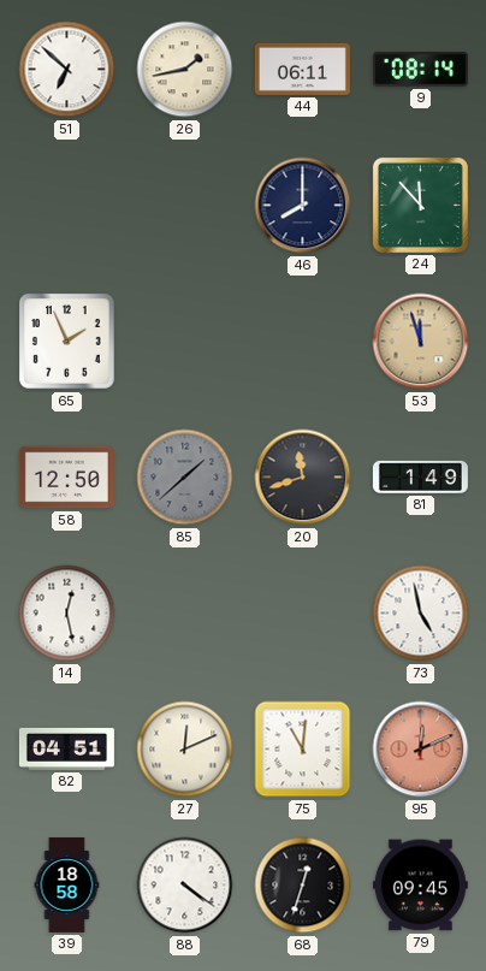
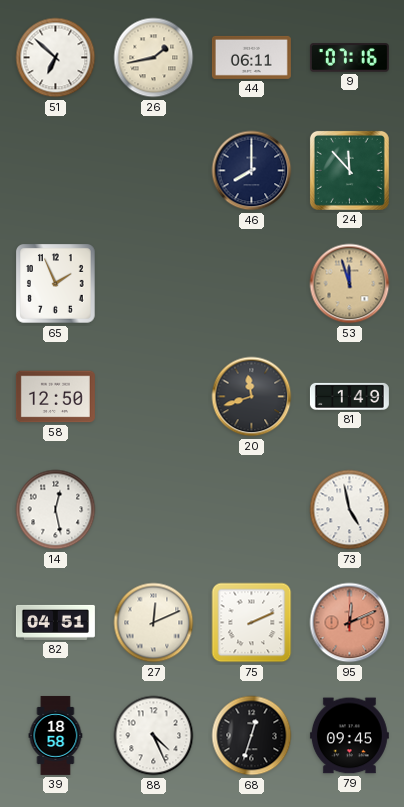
9: 08:14 -> 07:16 (349, 58)
85: 1:38 -> none (185, 478)
75: 11:01 -> 2:11 (252, 623)
88: 4:21 -> 4:26 (154, 736)
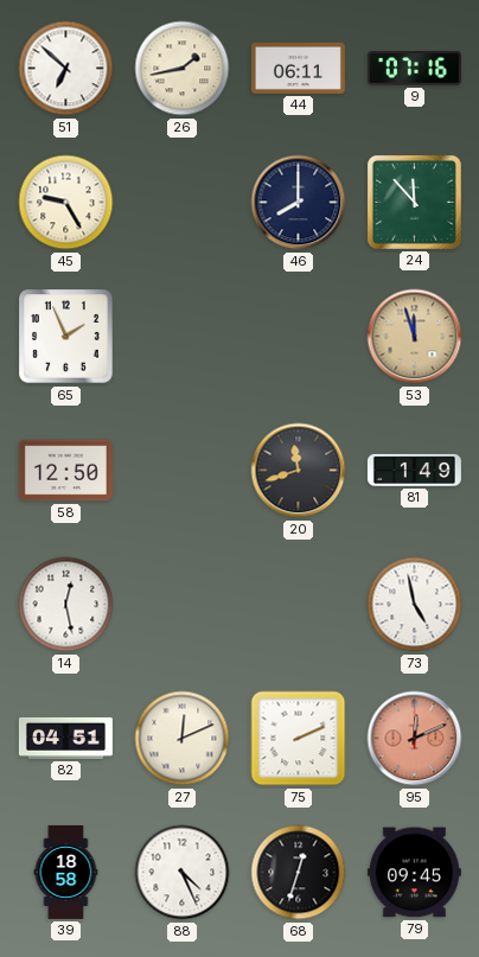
45: none -> 9:25 (66, 203)
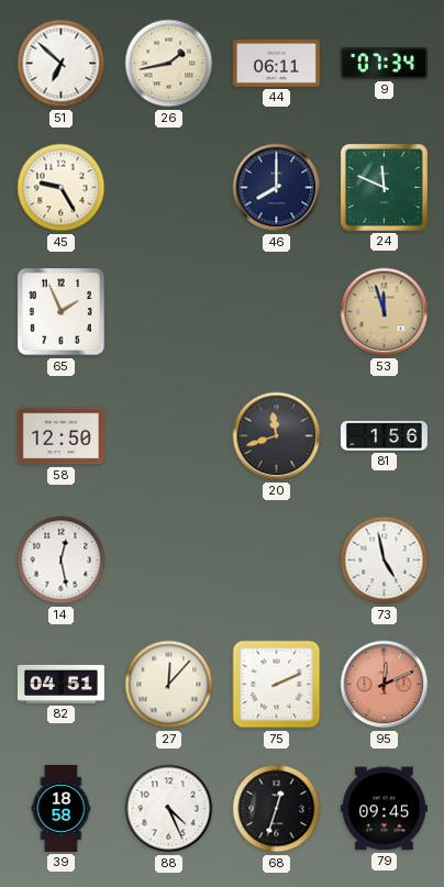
9: 07:16 -> 07:34 (384, 64)
24: 11:53 -> 11:49 (384, 187)
81: 1:49 -> 1:56 (384, 435)
27: 12:11 -> 12:07 (169, 685)
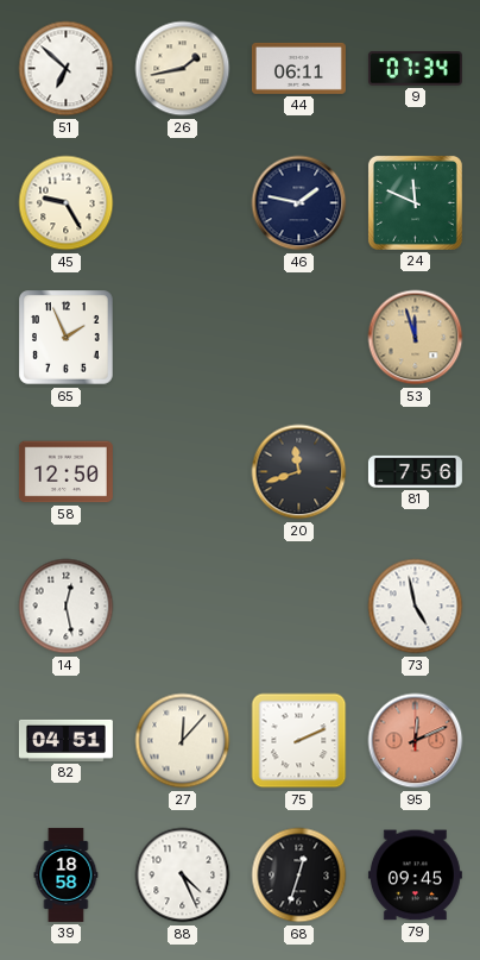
46: 8:00 -> 1:47 (299, 203)
81: 1:56 -> 7:56 (415, 471)
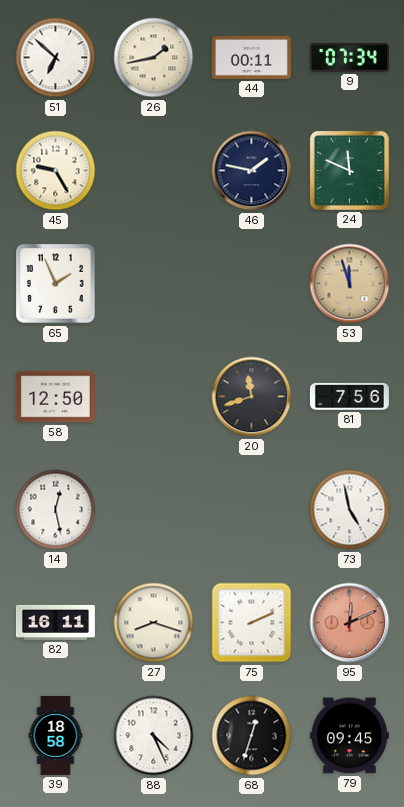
44: 06:11 -> 00:11 (251, 57)
82: 04:51 -> 16:11 (55, 622)
27: 12:07 -> 8:18 (154, 623)
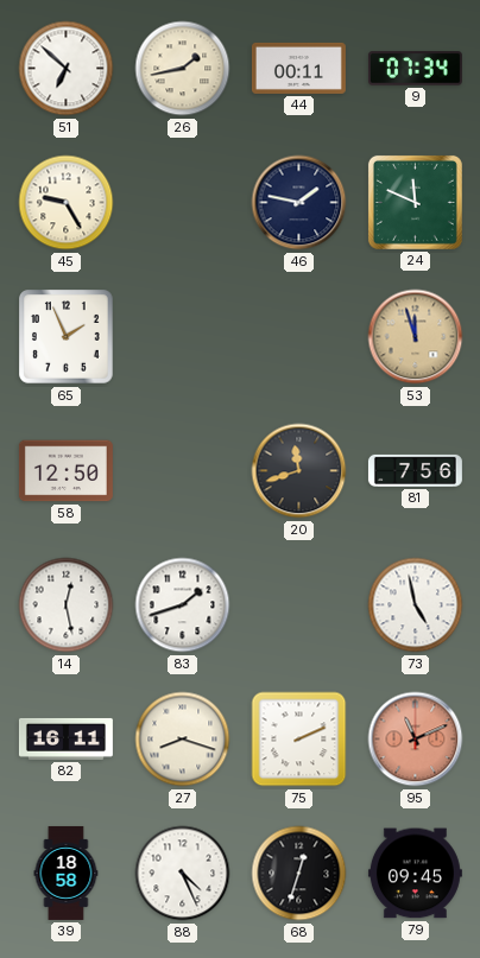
83: none -> 1:42 (183, 605)
95: 12:11 -> 11:11 (416, 740)
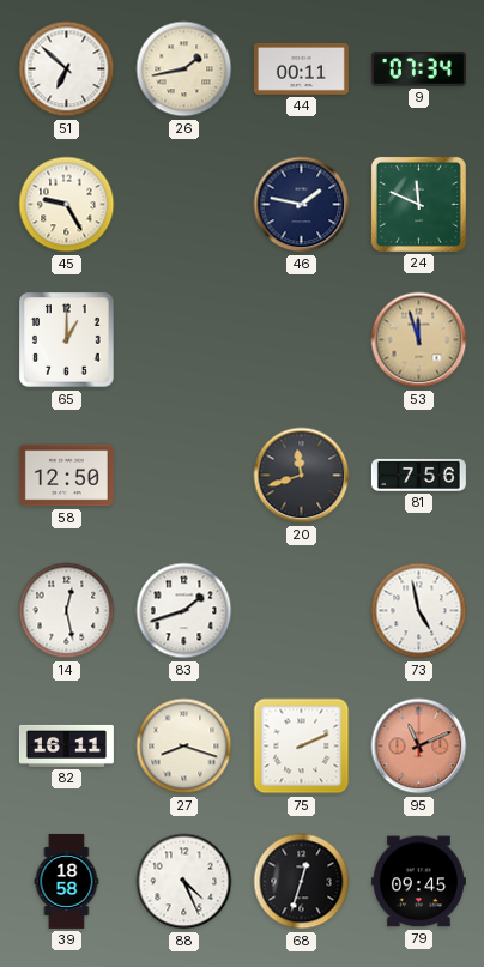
65: 1:56 -> 1:00 (67, 340)
